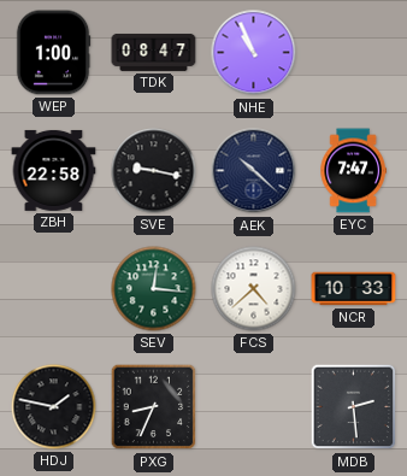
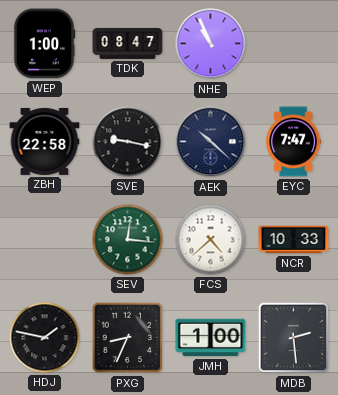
JMH: none -> 1:00 (211, 338)
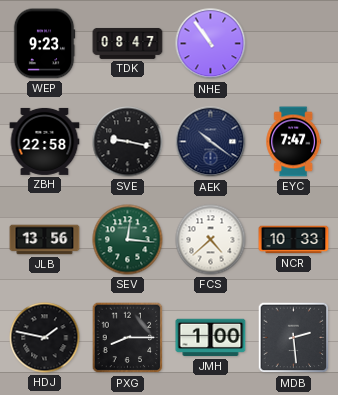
WEP: 1:00 -> 9:23 (44, 44)
NHE: 10:56 -> 10:54 (211, 44)
AEK: 10:22 -> 10:21 (211, 142)
JLB: none -> 13:56 (45, 240)
PXG: 8:34 -> 8:15 (128, 338)
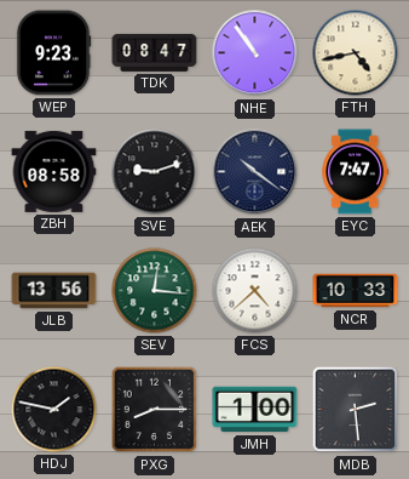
FTH: none -> 4:43 (356, 53)
ZBH: 22:58 -> 08:58 (54, 171)
SVE: 9:17 -> 9:12 (155, 172)
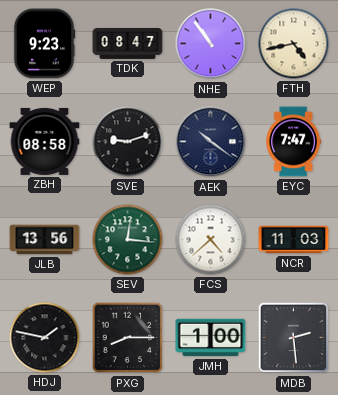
NCR: 10:33 -> 11:03 (294, 240)
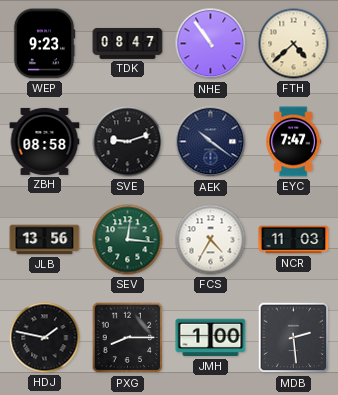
FTH: 4:43 -> 4:38 (294, 44)
FCS: 4:38 -> 4:35 (211, 240)
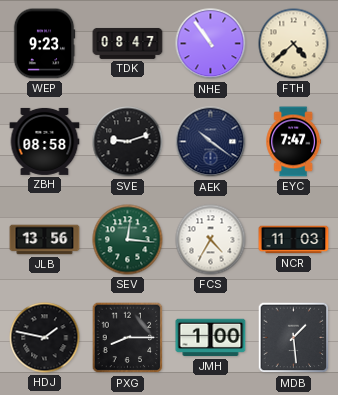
MDB: 2:29 -> 1:29 (294, 338)
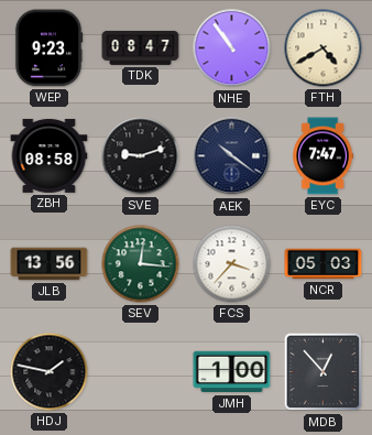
FTH: 4:38 -> 4:40 (324, 48)
FCS: 4:35 -> 3:37 (232, 264)
NCR: 11:03 -> 05:03 (324, 264)
PXG: 8:15 -> none (128, 338)
MDB: 1:29 -> 12:53 (324, 372)
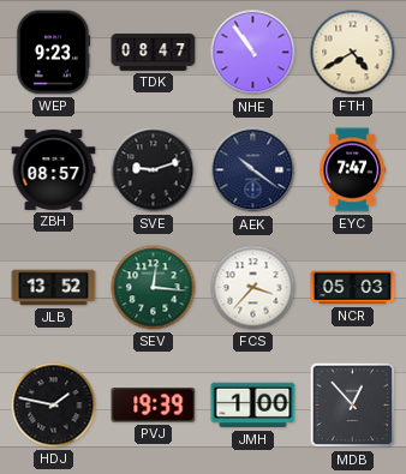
ZBH: 08:58 -> 08:57 (54, 169)
JLB: 13:56 -> 13:52 (54, 288)
PVJ: none -> 19:39 (154, 406)
